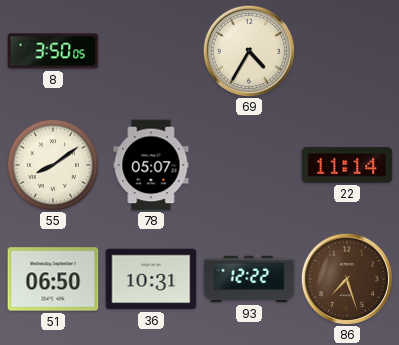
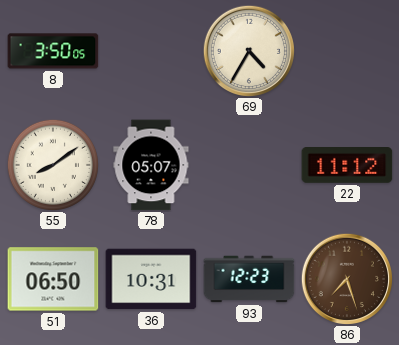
22: 11:14 -> 11:12 (347, 166)
93: 12:22 -> 12:23 (249, 279)
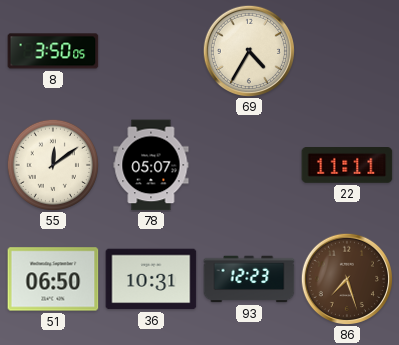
55: 8:09 -> 12:09 (53, 165)
22: 11:12 -> 11:11 (347, 166)
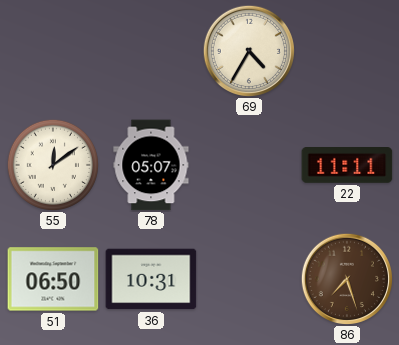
8: 3:50 -> none (53, 51)
93: 12:23 -> none (249, 279)
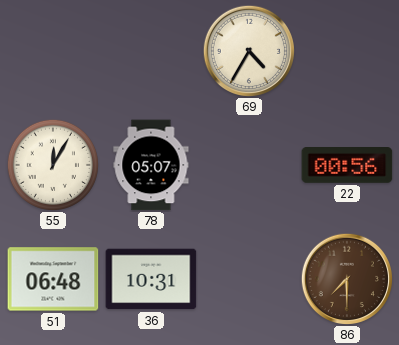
55: 12:09 -> 12:05 (53, 165)
22: 11:11 -> 00:56 (347, 166)
51: 06:50 -> 06:48 (53, 279)
86: 7:27 -> 7:30 (346, 278)
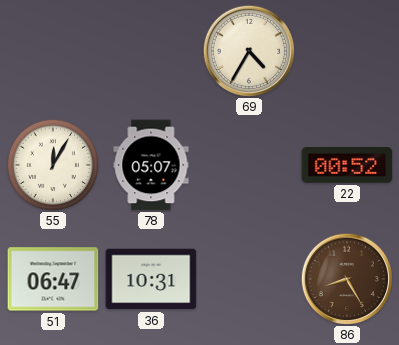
22: 00:56 -> 00:52 (347, 166)
51: 06:48 -> 06:47 (53, 279)
86: 7:30 -> 8:25 (346, 278)
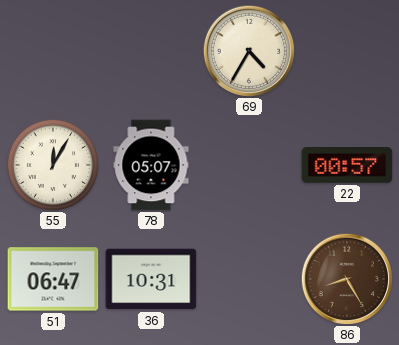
22: 00:52 -> 00:57 (347, 166)
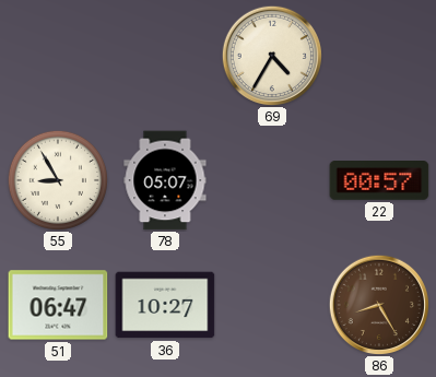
55: 12:05 -> 8:55 (58, 180)
36: 10:31 -> 10:27 (165, 305)
